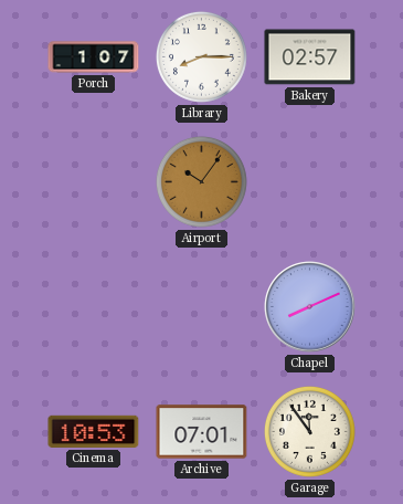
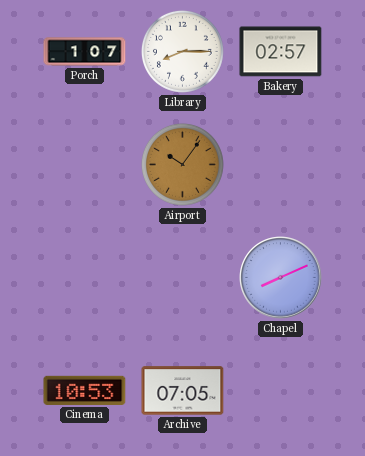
Archive: 07:01 -> 07:05 (183, 391)
Garage: 11:54 -> none (309, 431)
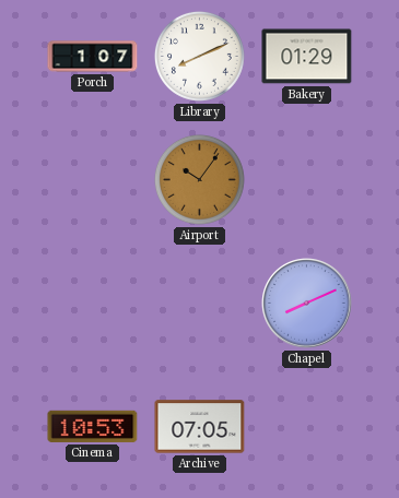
Library: 8:15 -> 8:11 (199, 56)
Bakery: 02:57 -> 01:29 (307, 57)
